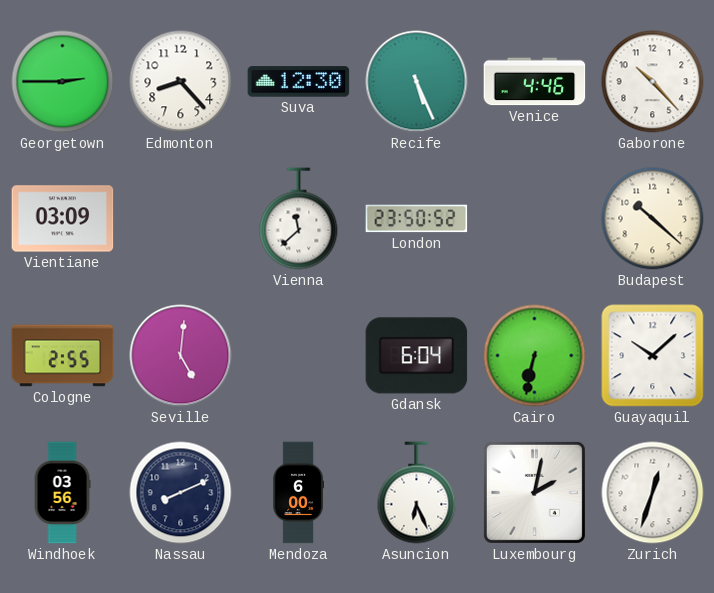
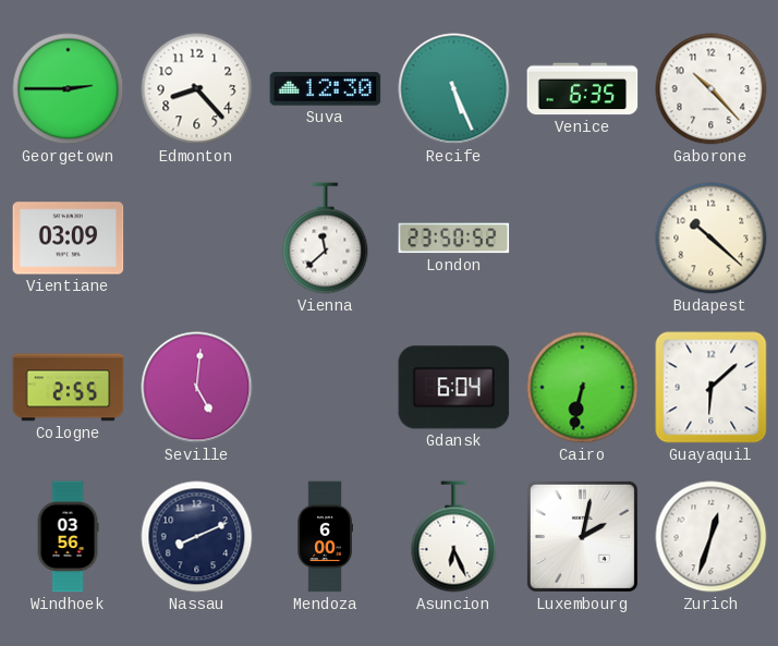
Venice: 4:46 -> 6:35 (583, 89)
Guayaquil: 10:08 -> 6:08 (712, 388)
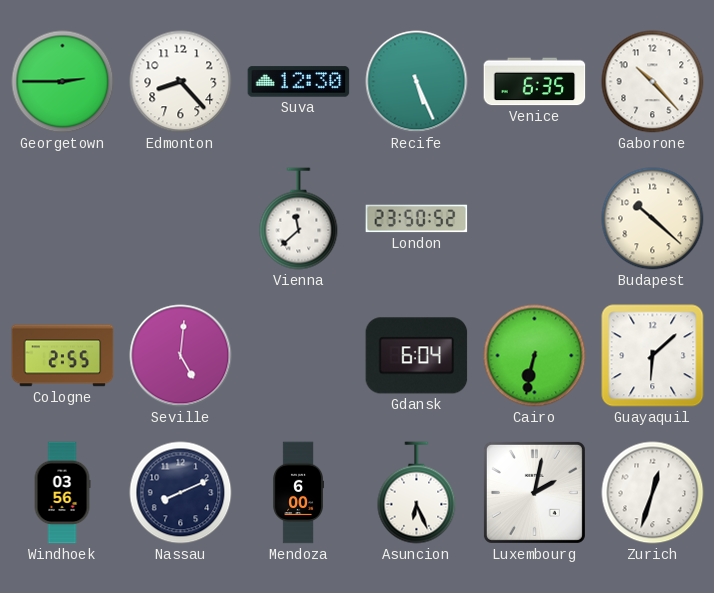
Vientiane: 03:09 -> none (69, 239)
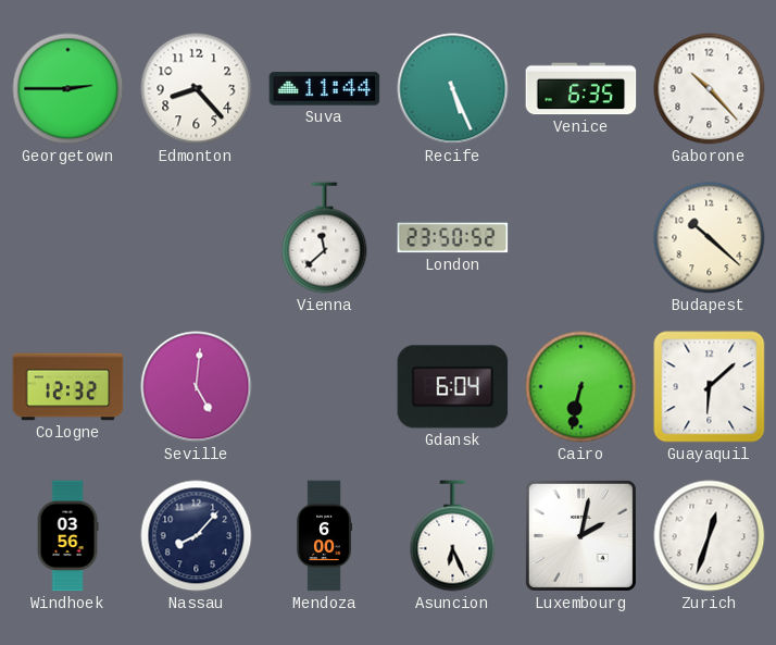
Suva: 12:30 -> 11:44 (325, 89)
Cologne: 2:55 -> 12:32 (68, 387)
Nassau: 8:11 -> 8:07 (197, 536)
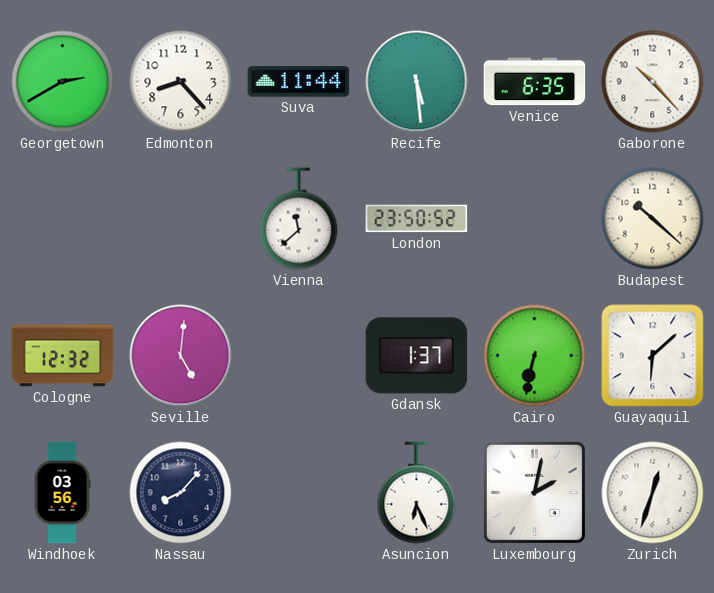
Georgetown: 2:45 -> 2:40 (63, 82)
Recife: 5:26 -> 5:29 (417, 82)
Gdansk: 6:04 -> 1:37 (417, 356)
Mendoza: 6:00 -> none (324, 536)
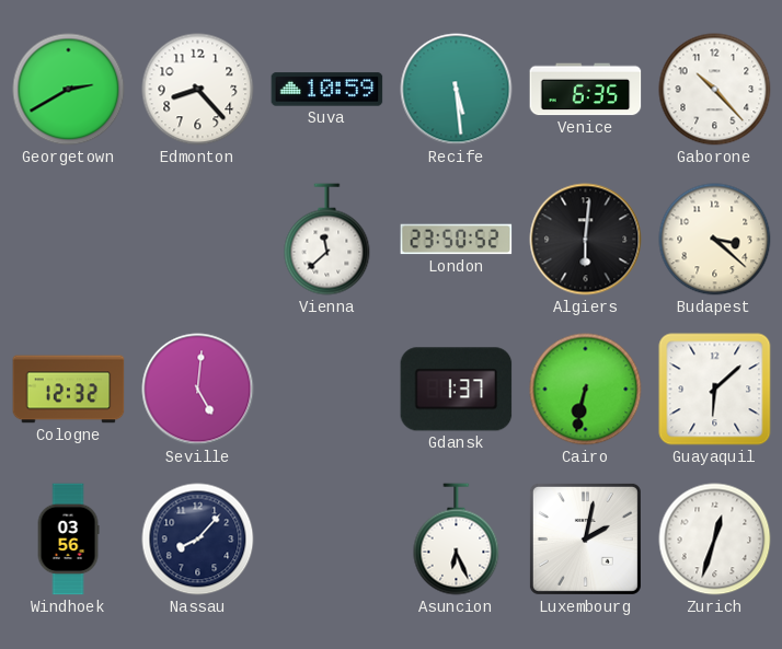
Suva: 11:44 -> 10:59 (327, 90)
Algiers: none -> 6:01 (586, 240)
Budapest: 10:22 -> 3:22 (715, 240)
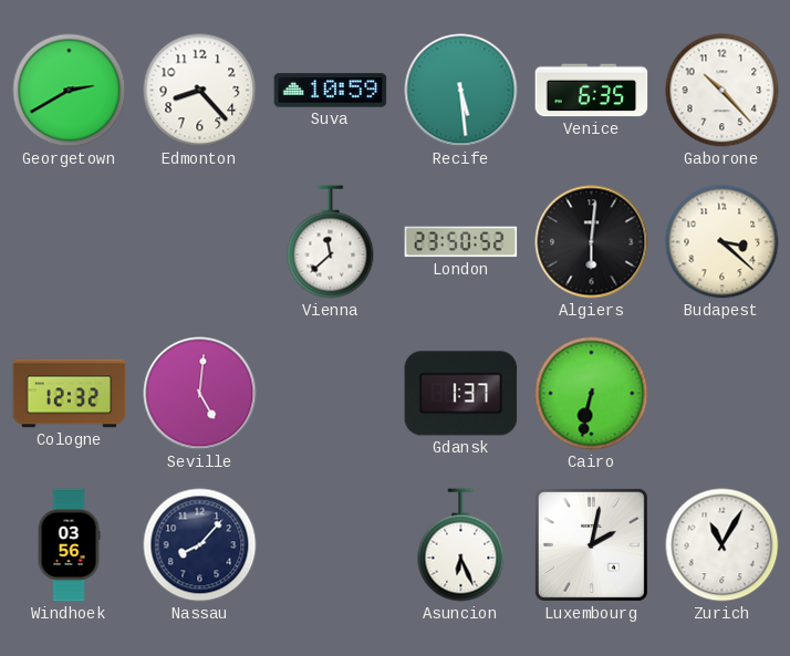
Guayaquil: 6:08 -> none (715, 390)
Zurich: 12:33 -> 11:05 (723, 545)
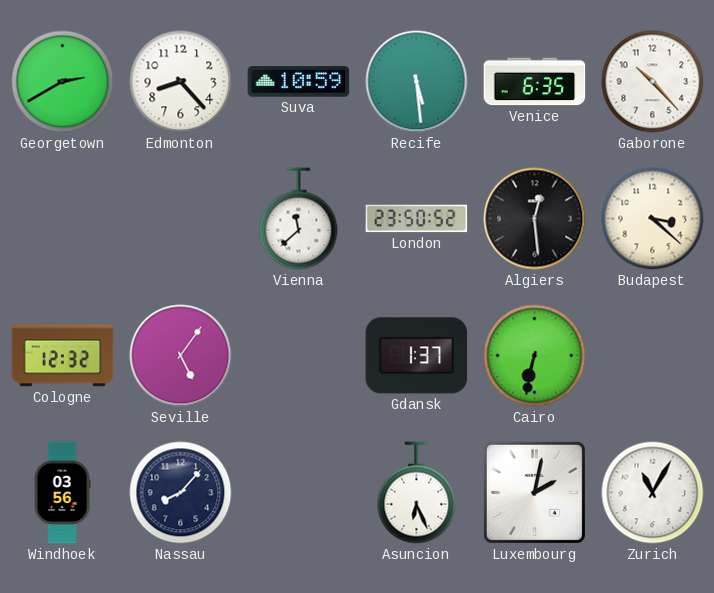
Algiers: 6:01 -> 12:29 (535, 219)
Seville: 5:01 -> 5:06 (181, 356)
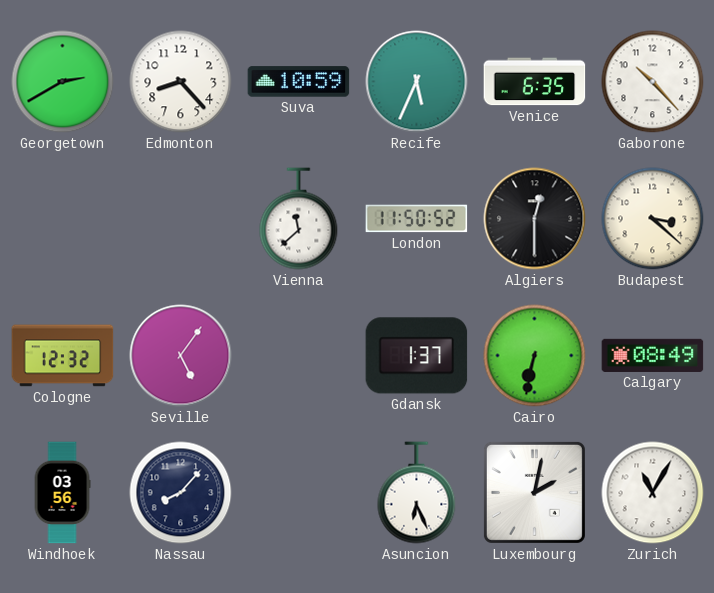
Recife: 5:29 -> 5:34 (417, 82)
London: 23:50 -> 11:50 (417, 219)
Algiers: 12:29 -> 12:30 (535, 219)
Calgary: none -> 08:49 (653, 355)
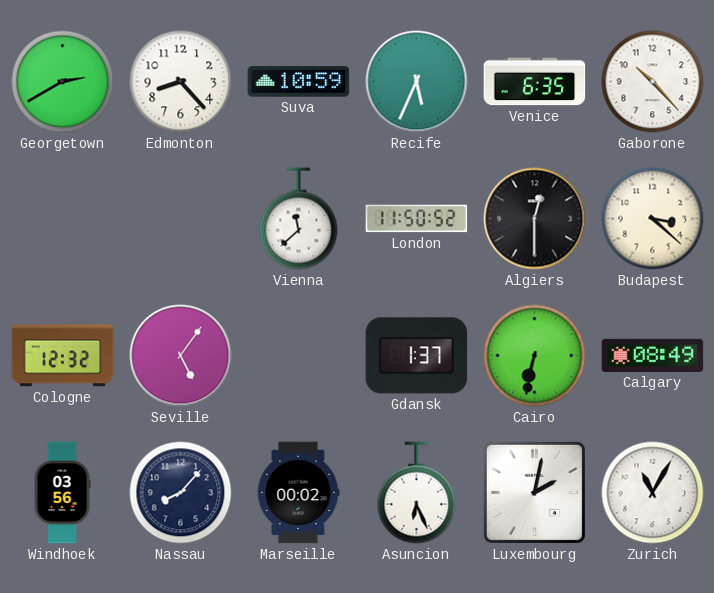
Marseille: none -> 00:02 (298, 493)
